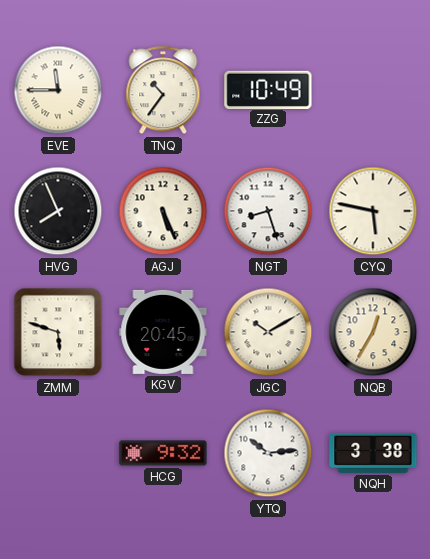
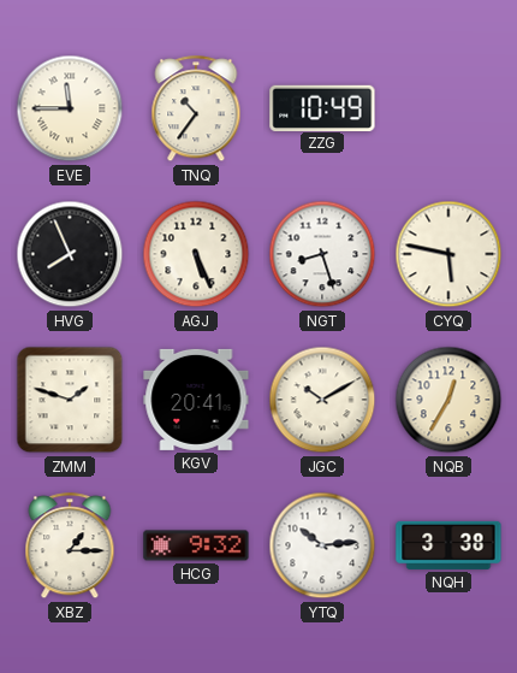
ZMM: 5:48 -> 1:48 (70, 400)
KGV: 20:45 -> 20:41 (196, 400)
XBZ: none -> 1:15 (70, 547)
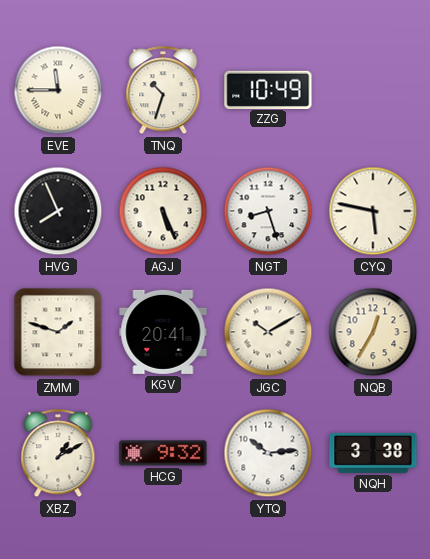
TNQ: 10:36 -> 10:33 (163, 91)
XBZ: 1:15 -> 1:10 (58, 454)
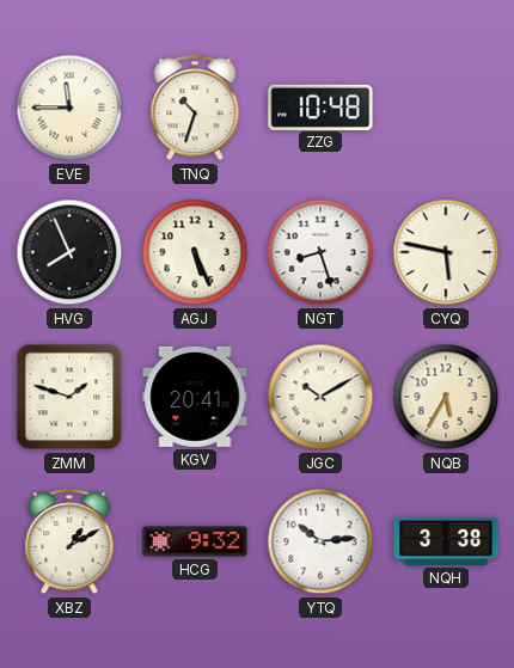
ZZG: 10:49 -> 10:48 (320, 106)
NQB: 12:35 -> 5:35 (446, 397)
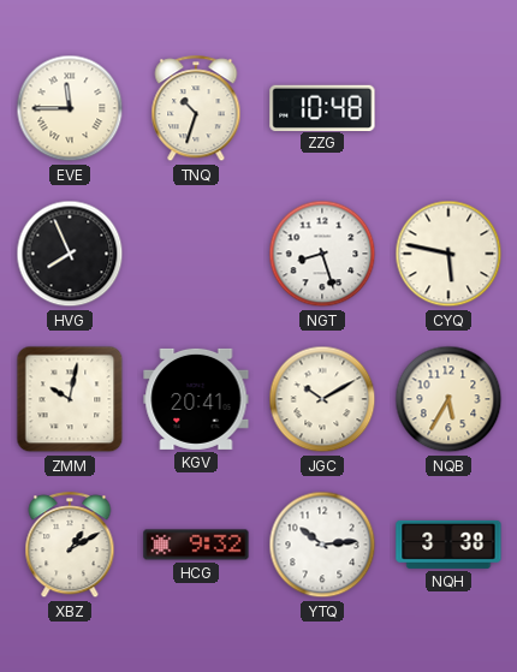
AGJ: 5:26 -> none (195, 252)
ZMM: 1:48 -> 10:02 (70, 399)
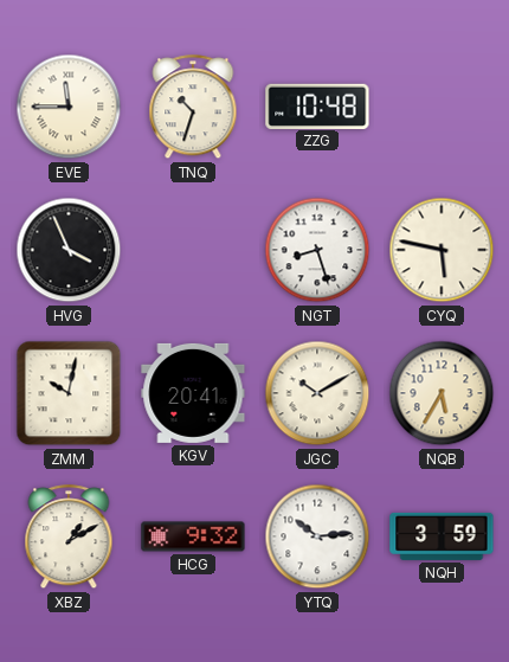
HVG: 7:56 -> 3:56 (69, 250)
NQH: 3:38 -> 3:59 (442, 536)
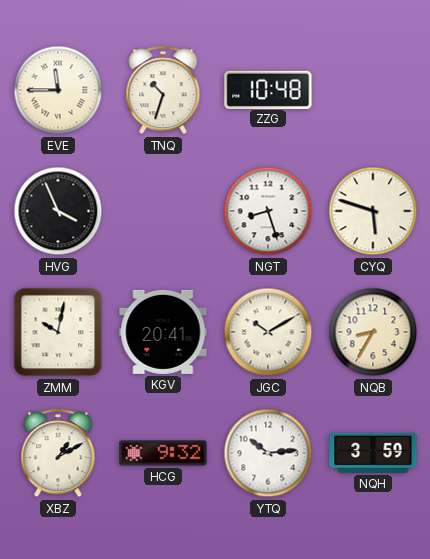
CYQ: 5:47 -> 5:48 (373, 211)
NQB: 5:35 -> 8:35 (373, 332)
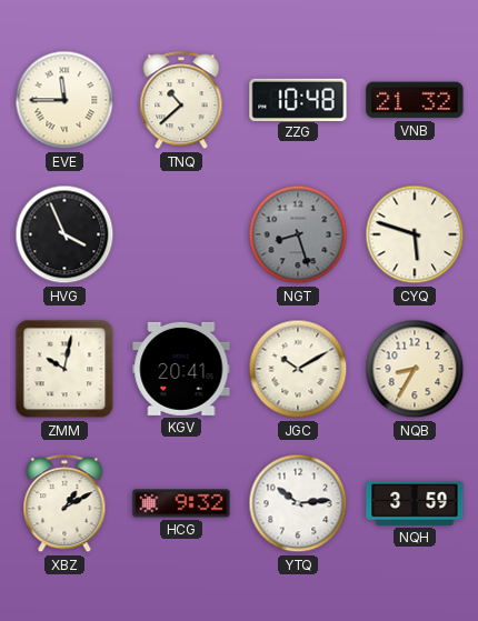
TNQ: 10:33 -> 10:38 (181, 101)
VNB: none -> 21:32 (415, 100)
NGT dial: white -> grey (298, 234)
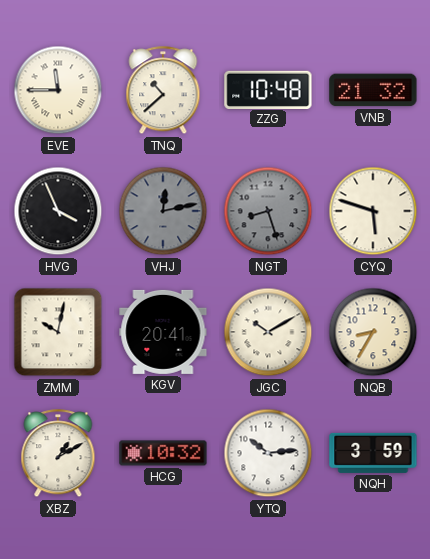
VHJ: none -> 12:13 (163, 211)
HCG: 9:32 -> 10:32 (163, 453)
